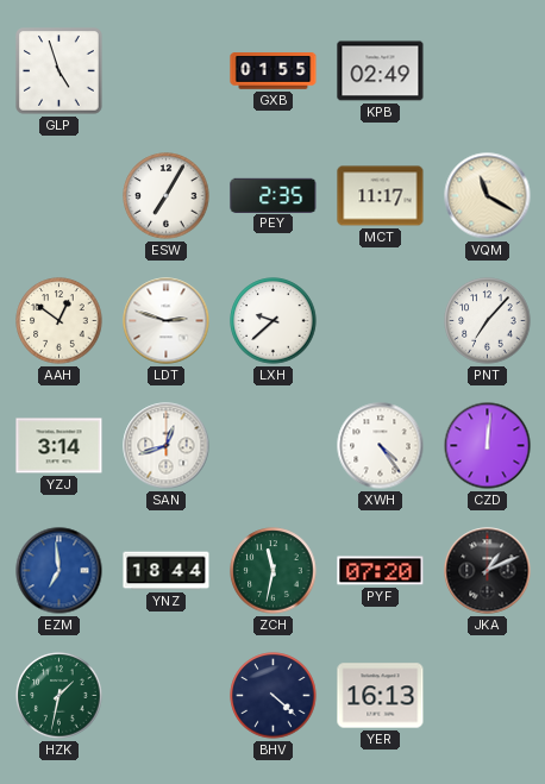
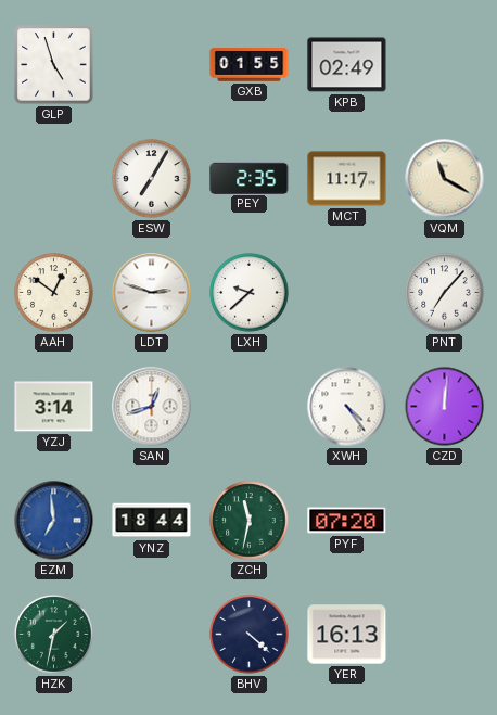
JKA: 1:11 -> none (488, 571)
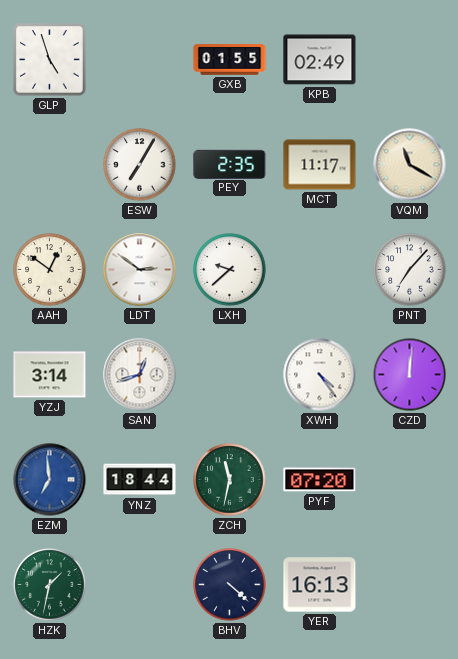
LDT: 2:48 -> 2:51 (140, 270)
